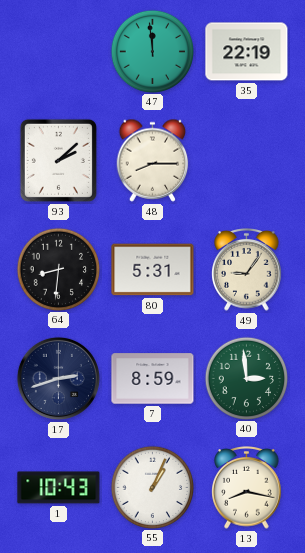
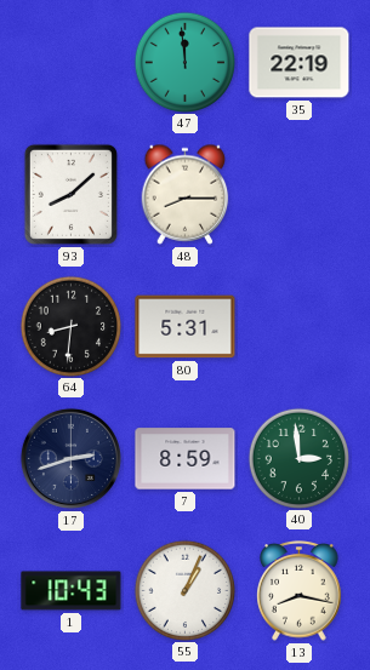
93: 2:08 -> 8:08 (70, 194)
49: 9:06 -> none (247, 270)
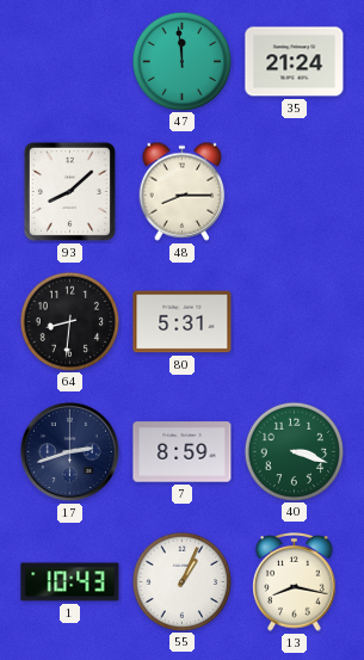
35: 22:19 -> 21:24 (295, 62)
40: 2:59 -> 3:18 (294, 451)
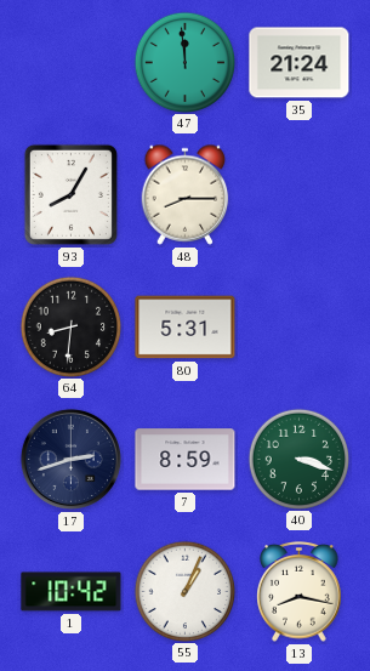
93: 8:08 -> 8:05 (70, 194)
1: 10:43 -> 10:42 (72, 592)
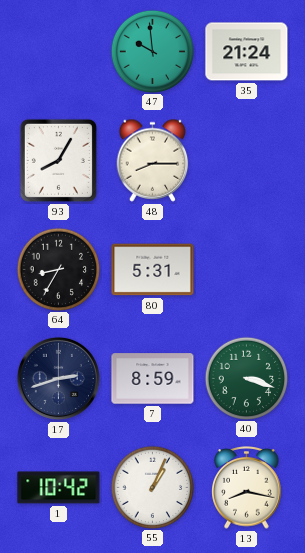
47: 11:59 -> 9:59 (152, 51)
64: 8:31 -> 8:35 (58, 269)
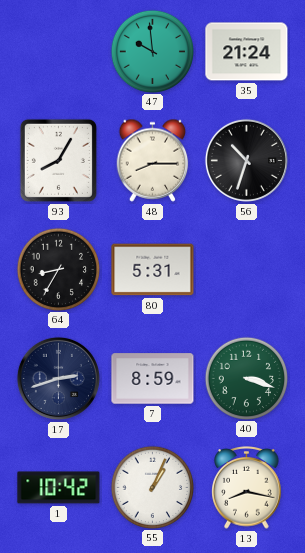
56: none -> 10:33 (246, 160)
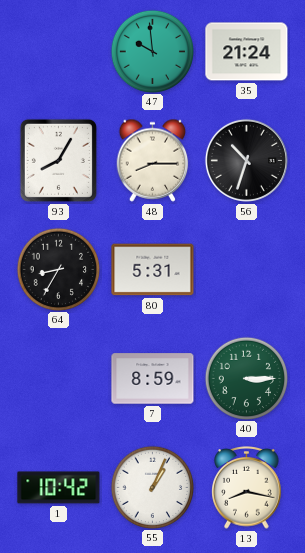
17: 2:42 -> none (58, 378)
40: 3:18 -> 3:15 (246, 378)
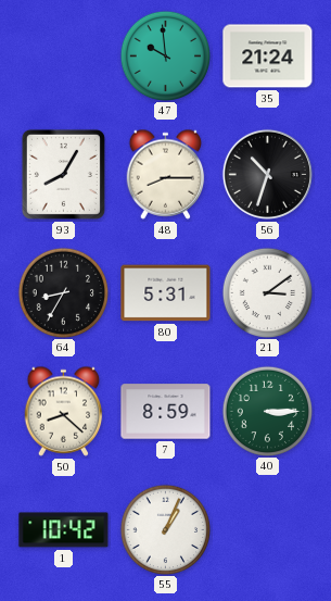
21: none -> 3:09 (267, 292)
50: none -> 8:22 (64, 411)
13: 8:17 -> none (247, 488)
